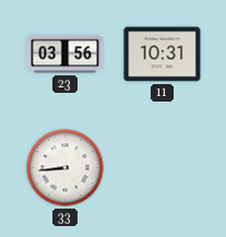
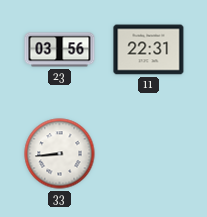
11: 10:31 -> 22:31 (149, 50)
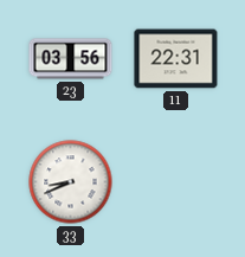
33: 8:44 -> 8:41 (71, 182)
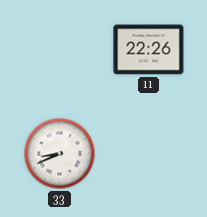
23: 03:56 -> none (71, 59)
11: 22:31 -> 22:26 (149, 50)
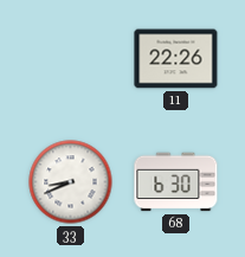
68: none -> 6:30 (176, 182)
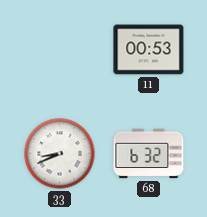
11: 22:26 -> 00:53 (149, 50)
68: 6:30 -> 6:32 (149, 154)
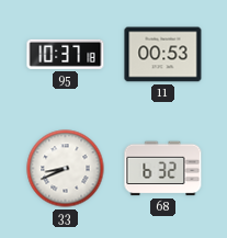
95: none -> 10:37 (66, 54)
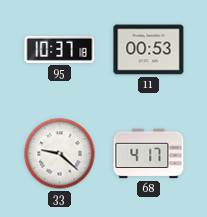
33: 8:41 -> 9:22 (60, 154)
68: 6:32 -> 4:17 (149, 154)
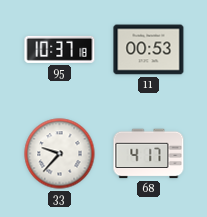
33: 9:22 -> 9:37 (60, 154)
